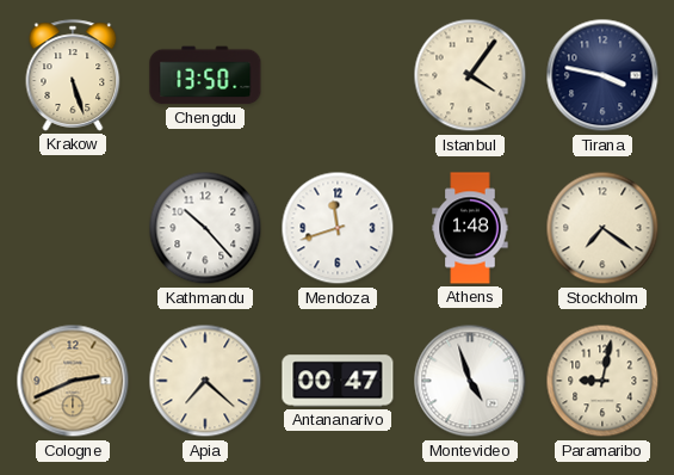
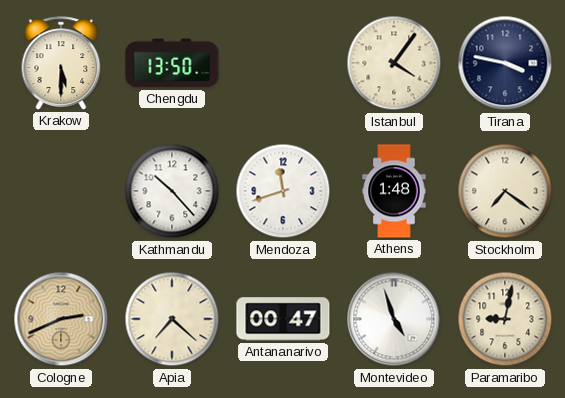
Krakow: 5:27 -> 5:30 (61, 63)
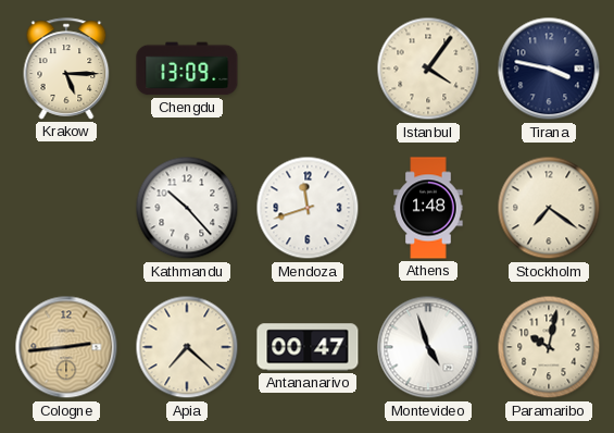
Krakow: 5:30 -> 5:15 (66, 69)
Chengdu: 13:50 -> 13:09 (187, 69)
Cologne: 2:41 -> 2:44 (66, 347)
Paramaribo: 9:02 -> 10:02 (549, 347)
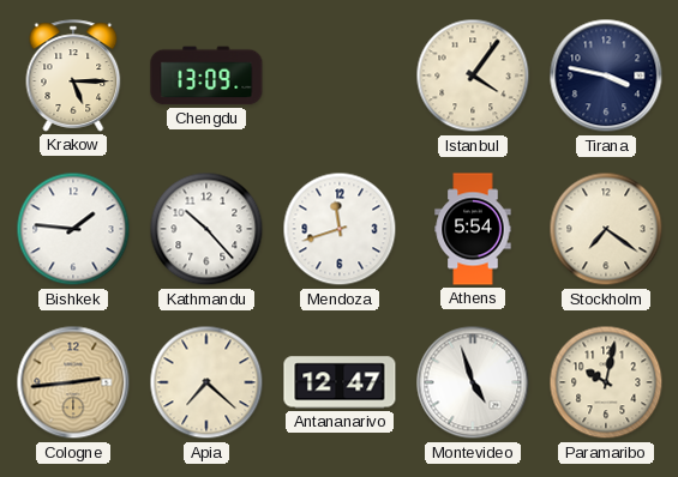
Bishkek: none -> 1:46 (73, 229)
Athens: 1:48 -> 5:54 (473, 229)
Antananarivo: 00:47 -> 12:47 (340, 382)
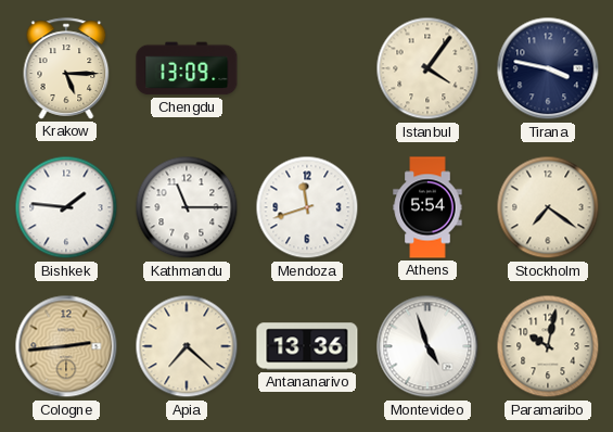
Kathmandu: 10:23 -> 11:15 (187, 207)
Antananarivo: 12:47 -> 13:36 (307, 346)
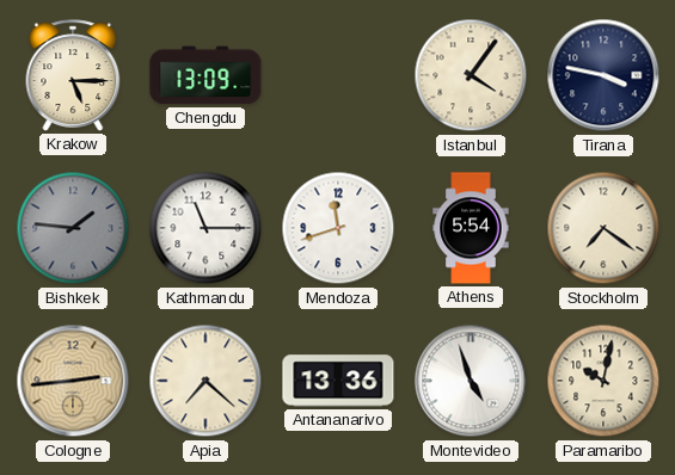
Bishkek dial: white -> grey (73, 228)
